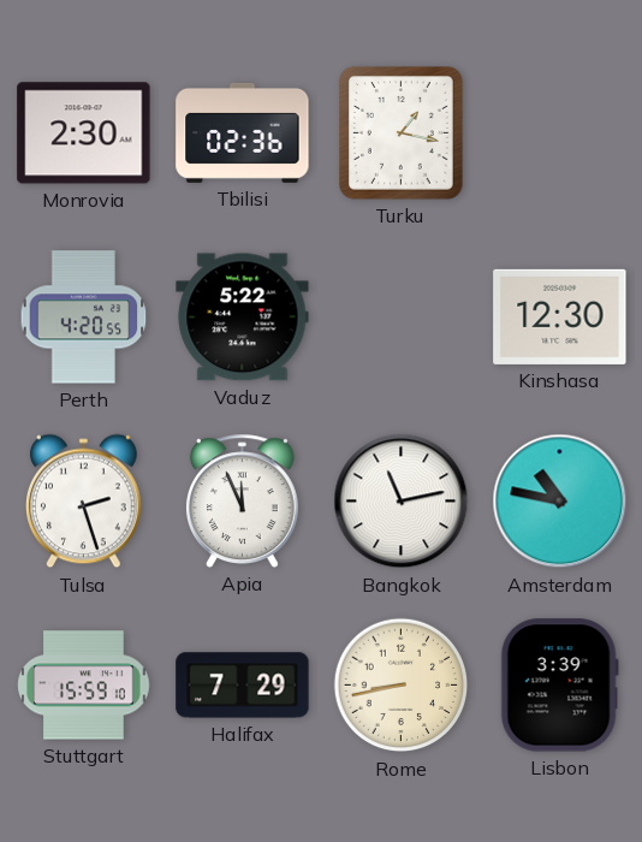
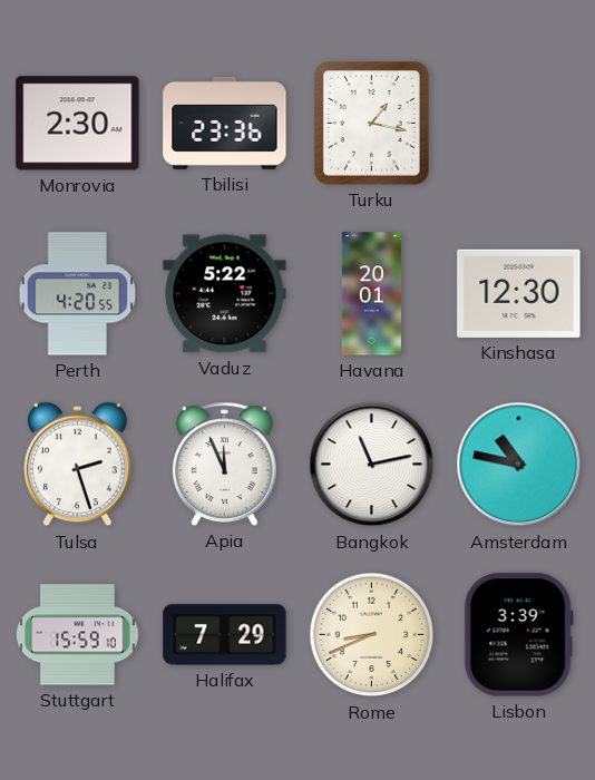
Tbilisi: 02:36 -> 23:36 (225, 123)
Havana: none -> 20:01 (371, 294)
Rome: 8:43 -> 8:41 (372, 635)
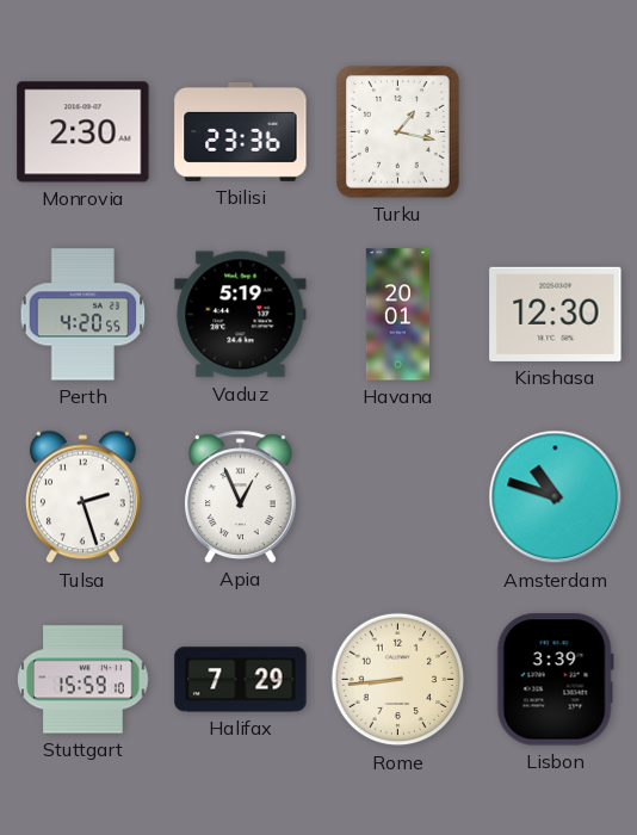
Vaduz: 5:22 -> 5:19 (241, 315)
Apia: 11:56 -> 12:56 (240, 496)
Bangkok: 11:13 -> none (372, 465)
Amsterdam: 10:47 -> 10:48 (556, 497)
Rome: 8:41 -> 8:44 (398, 680)
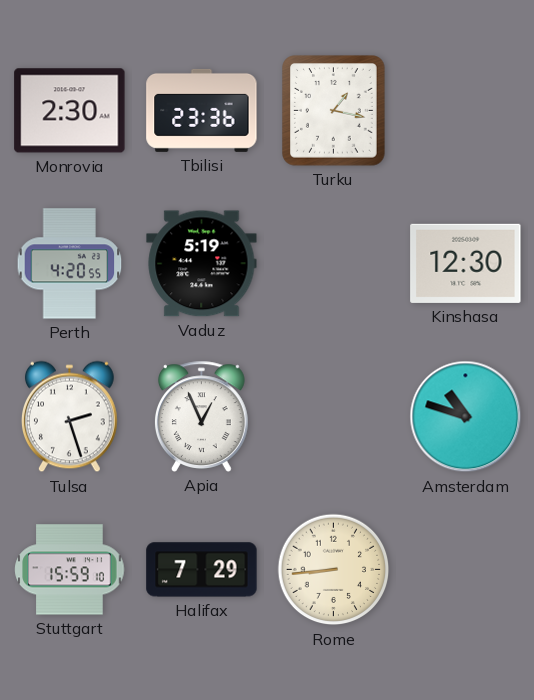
Havana: 20:01 -> none (397, 315)
Lisbon: 3:39 -> none (555, 680)
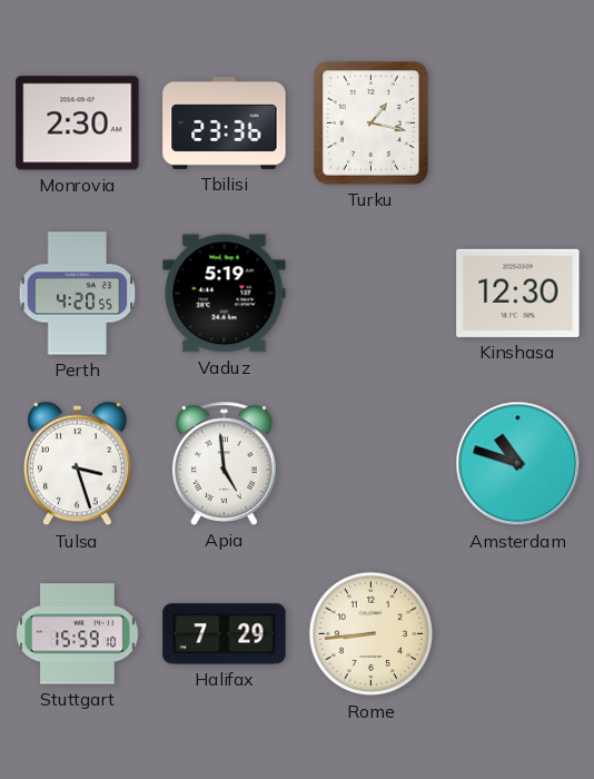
Tulsa: 2:27 -> 3:27 (78, 464)
Apia: 12:56 -> 4:59 (224, 463)
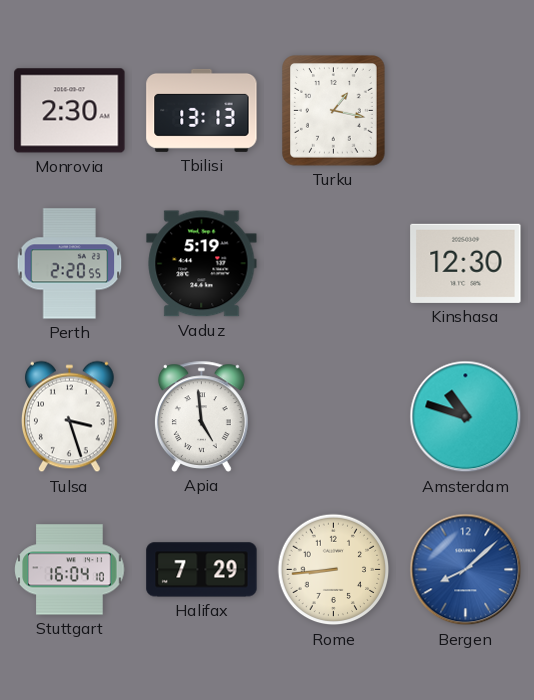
Tbilisi: 23:36 -> 13:13 (202, 110)
Perth: 4:20 -> 2:20 (70, 264)
Stuttgart: 15:59 -> 16:04 (70, 570)
Bergen: none -> 8:08 (466, 570)
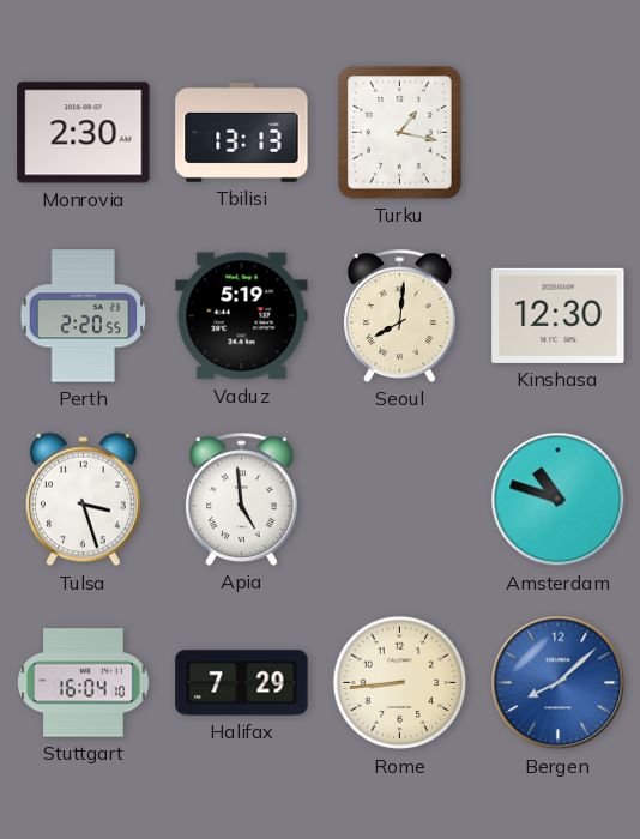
Seoul: none -> 8:01 (399, 315)
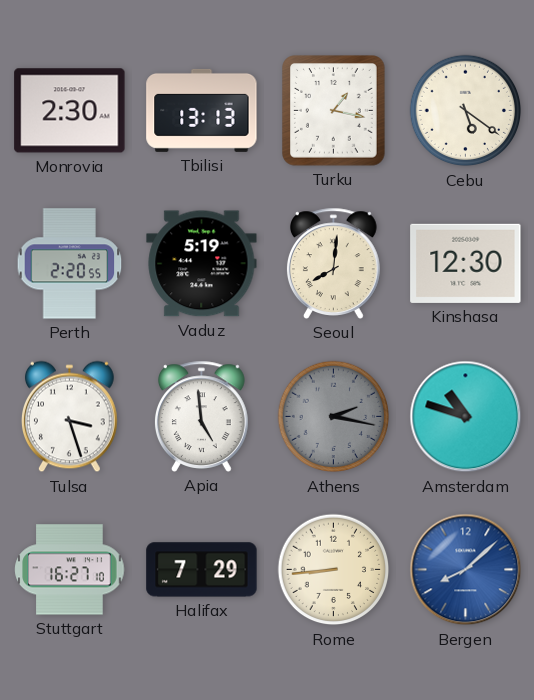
Cebu: none -> 5:21 (466, 111)
Athens: none -> 2:17 (334, 417)
Stuttgart: 16:04 -> 16:27 (70, 570)
